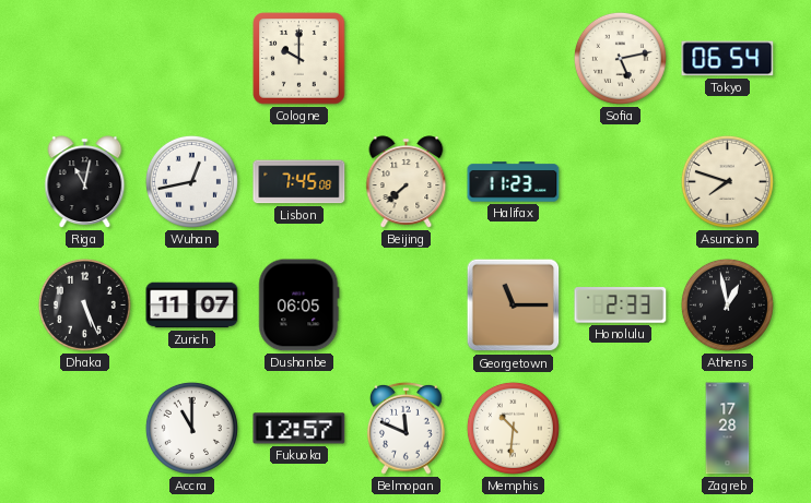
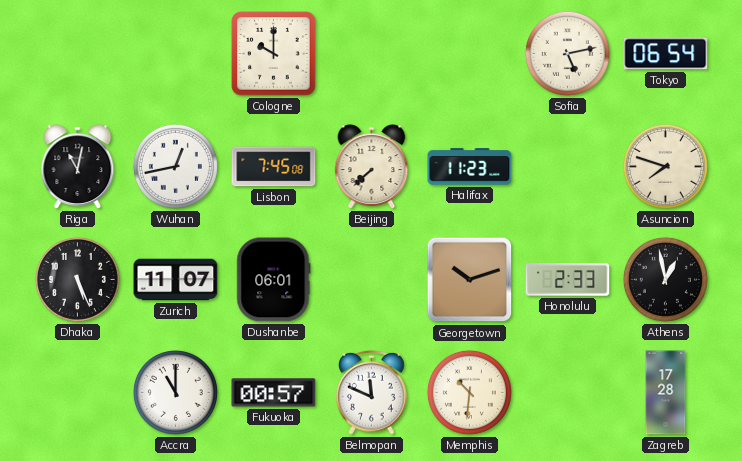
Dushanbe: 06:05 -> 06:01 (274, 280)
Georgetown: 11:15 -> 10:12 (470, 280)
Fukuoka: 12:57 -> 00:57 (274, 393)
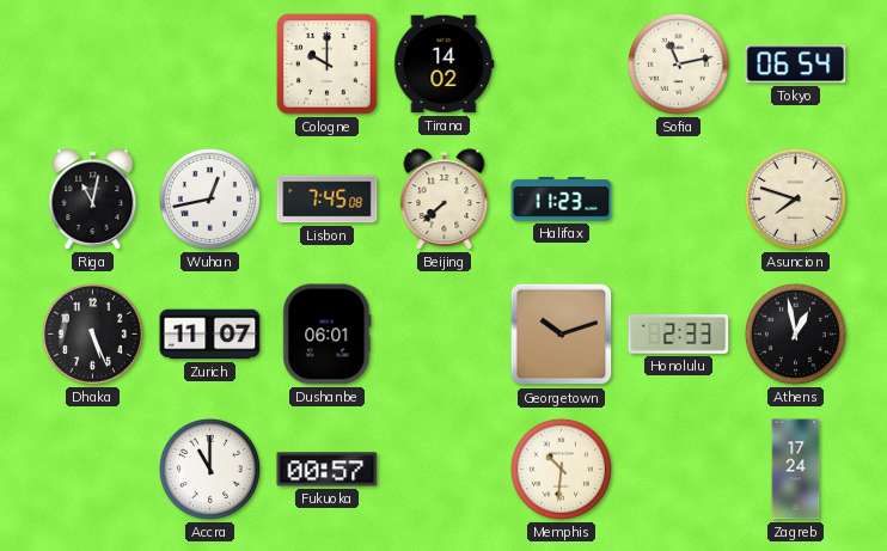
Tirana: none -> 14:02 (445, 65)
Sofia: 5:13 -> 11:13 (678, 63)
Belmopan: 11:49 -> none (372, 392)
Zagreb: 17:28 -> 17:24 (796, 470)
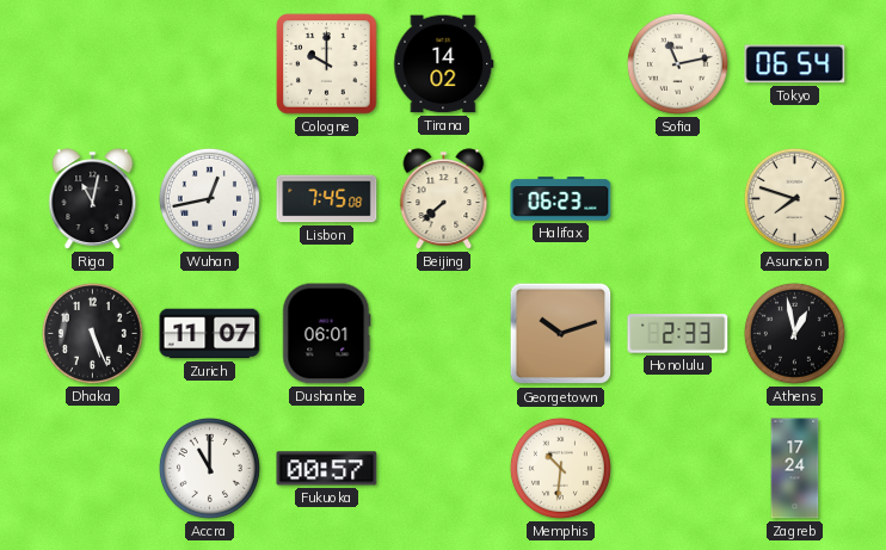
Halifax: 11:23 -> 06:23 (561, 199)
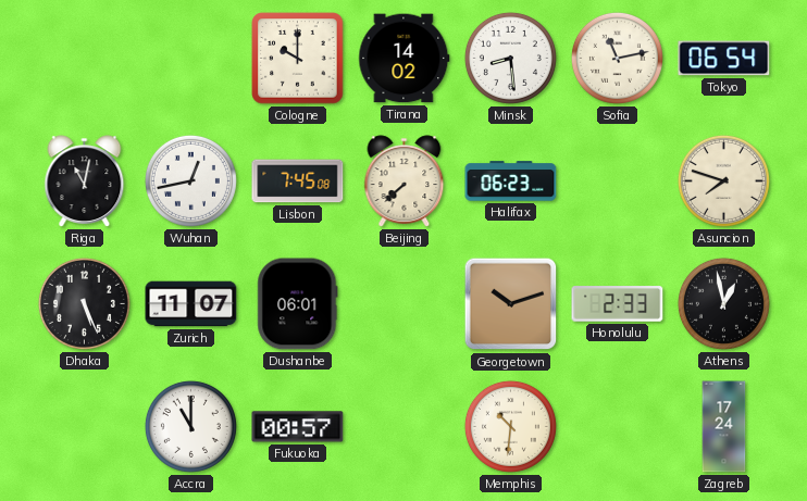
Minsk: none -> 8:29 (510, 58)
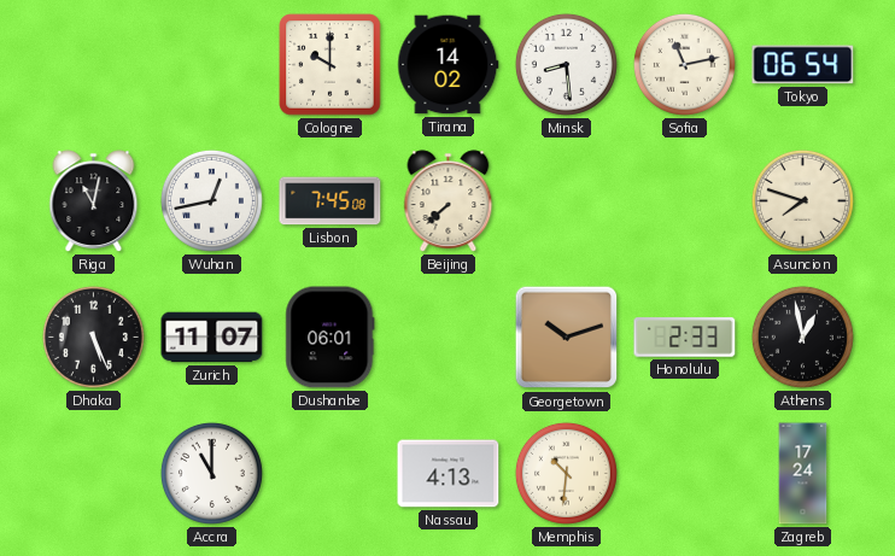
Halifax: 06:23 -> none (511, 181)
Fukuoka: 00:57 -> none (298, 427)
Nassau: none -> 4:13 (449, 474)
